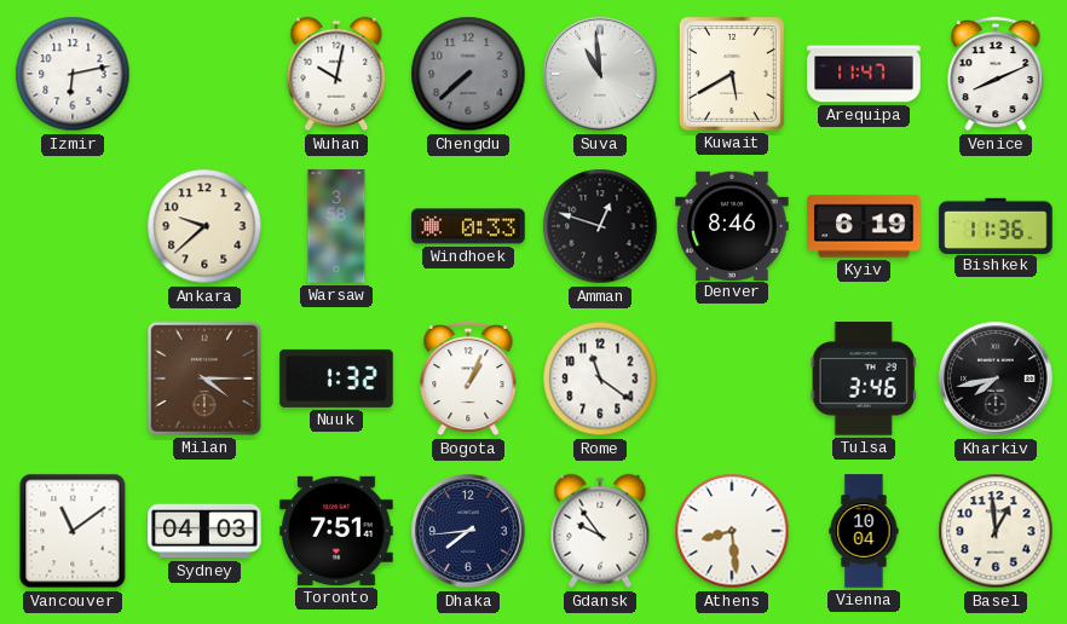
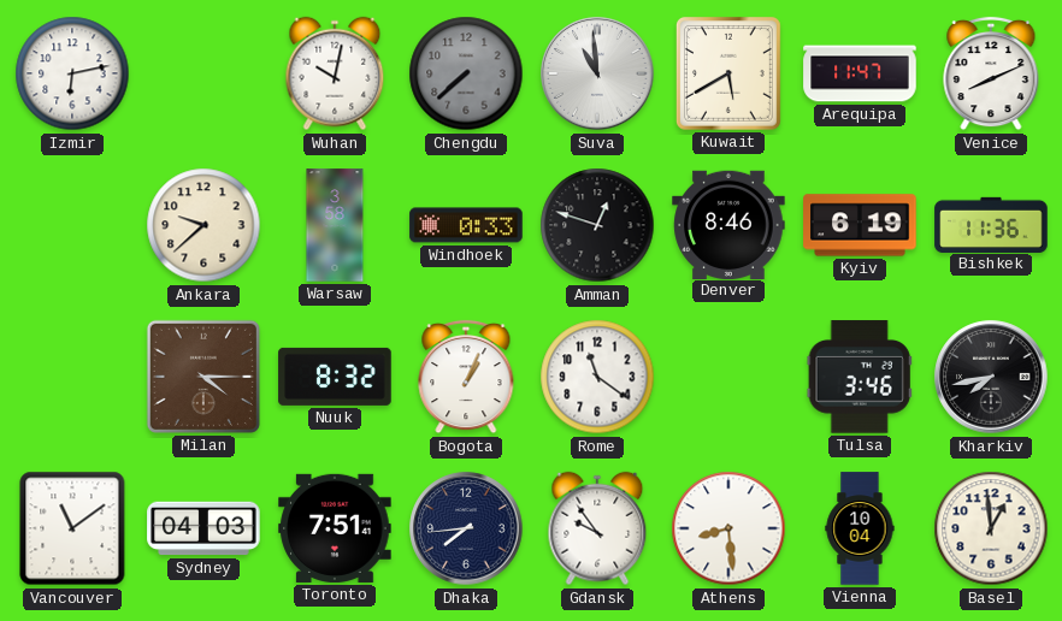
Nuuk: 1:32 -> 8:32 (335, 377)
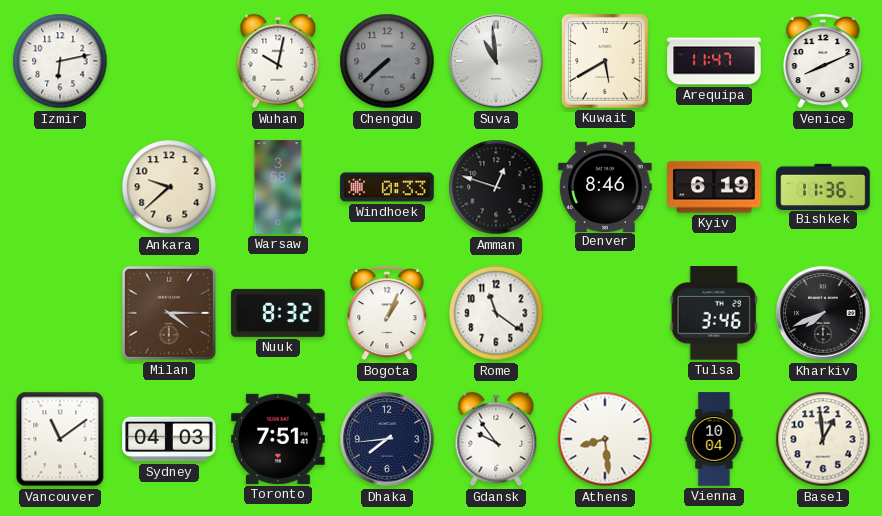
Kharkiv: 7:43 -> 7:41 (823, 313)
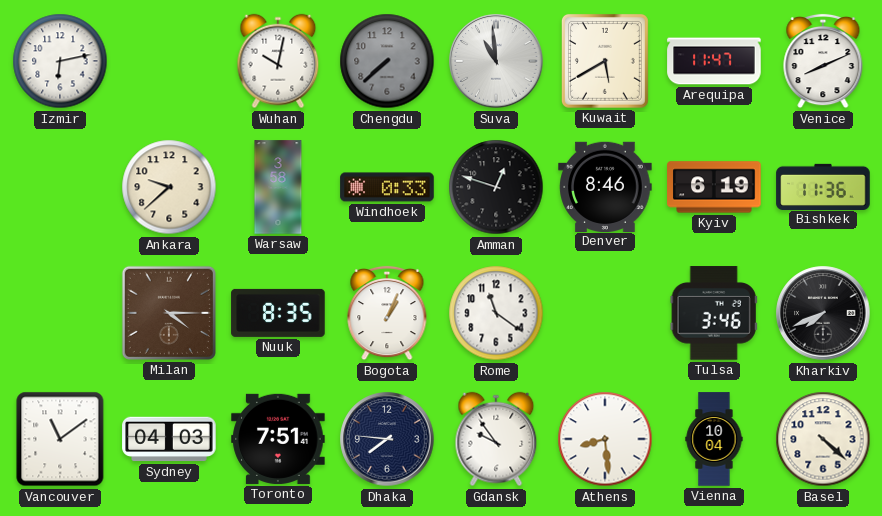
Nuuk: 8:32 -> 8:35 (278, 313)
Dhaka: 7:44 -> 7:46 (387, 439)
Basel: 12:59 -> 4:22 (823, 439)
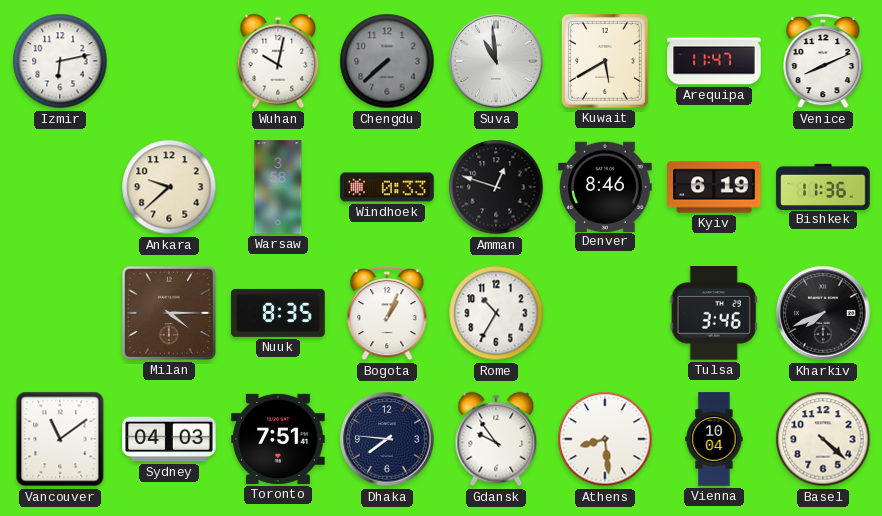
Rome: 11:21 -> 10:35 (496, 313)
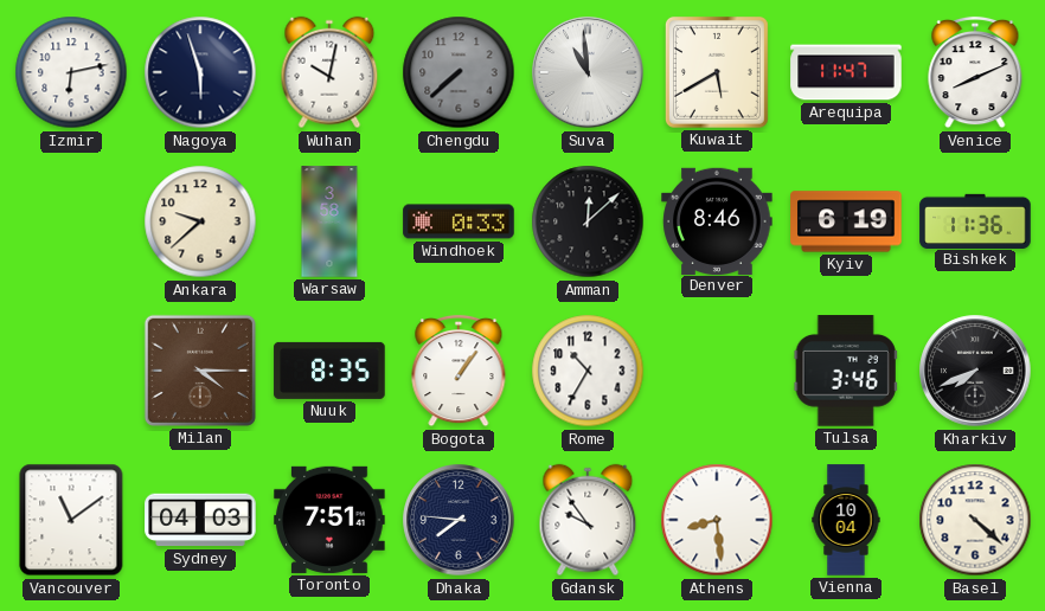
Nagoya: none -> 5:57 (200, 72)
Amman: 12:48 -> 12:08 (588, 221)
Bogota: 1:04 -> 1:06 (459, 371)
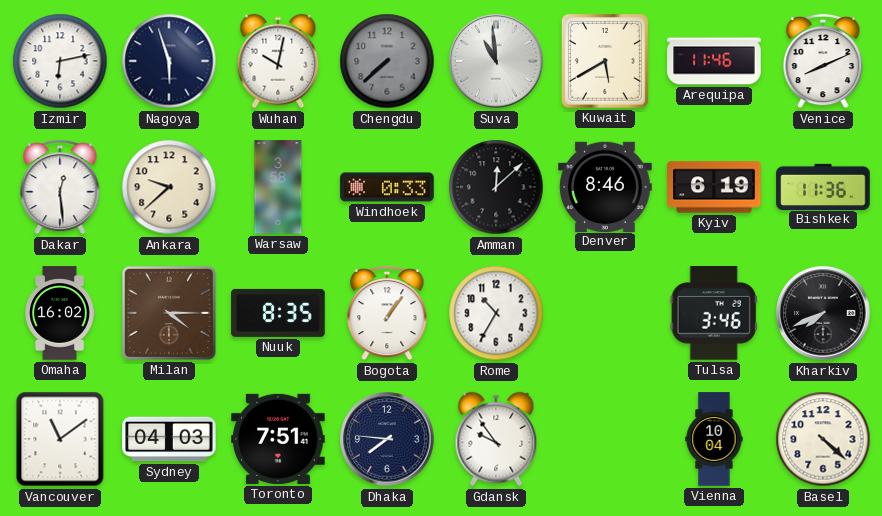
Arequipa: 11:47 -> 11:46 (714, 61)
Dakar: none -> 12:29 (60, 187)
Omaha: none -> 16:02 (60, 313)
Athens: 8:29 -> none (717, 520)
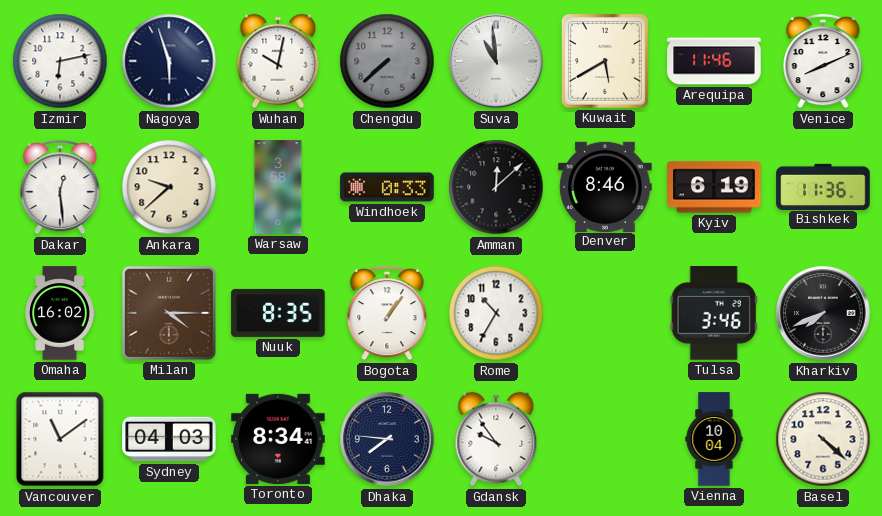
Toronto: 7:51 -> 8:34 (278, 439)
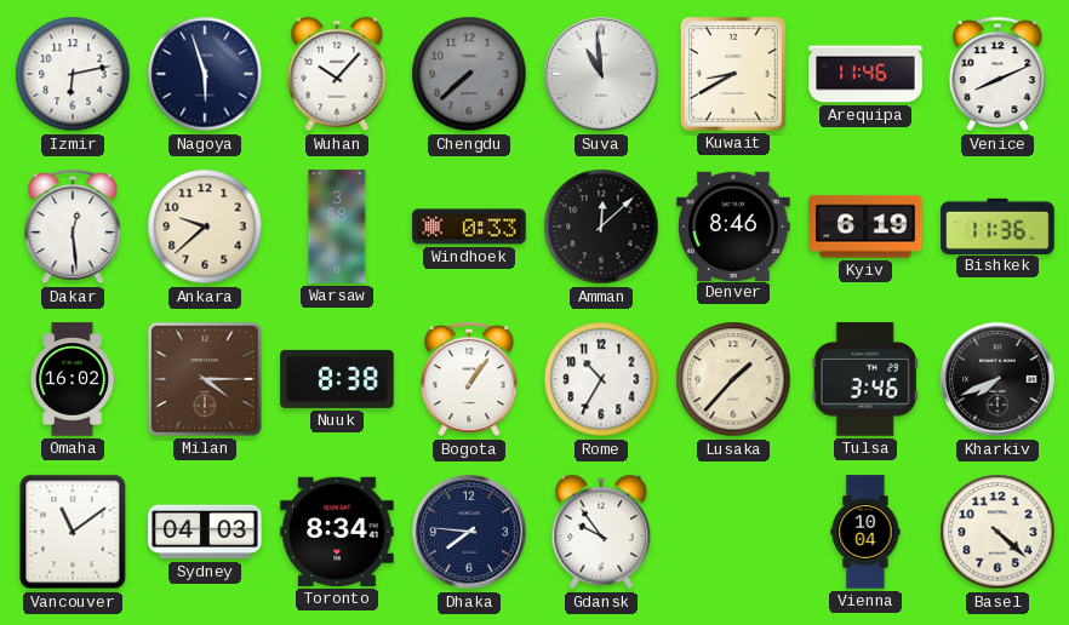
Wuhan: 10:02 -> 10:07 (337, 74)
Kuwait: 5:40 -> 8:40 (733, 74)
Nuuk: 8:35 -> 8:38 (337, 379)
Lusaka: none -> 1:37 (733, 379)
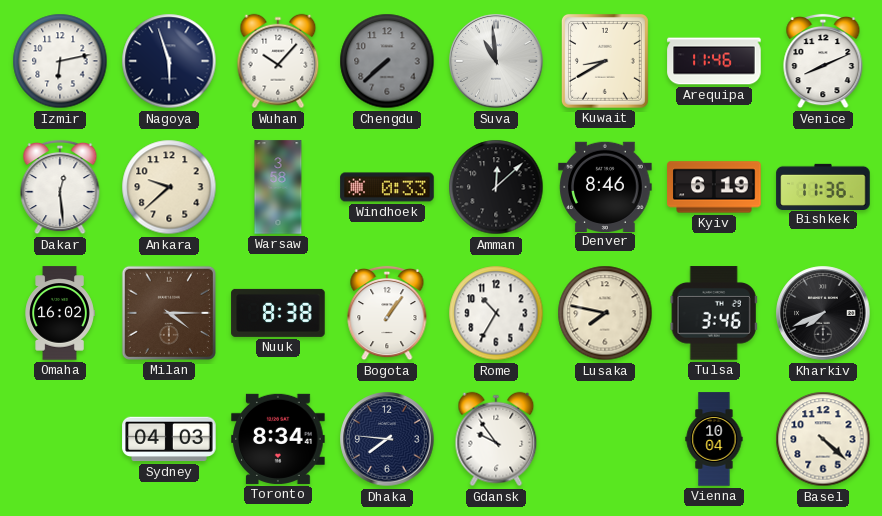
Lusaka: 1:37 -> 7:47 (605, 313)
Vancouver: 11:09 -> none (73, 532)
